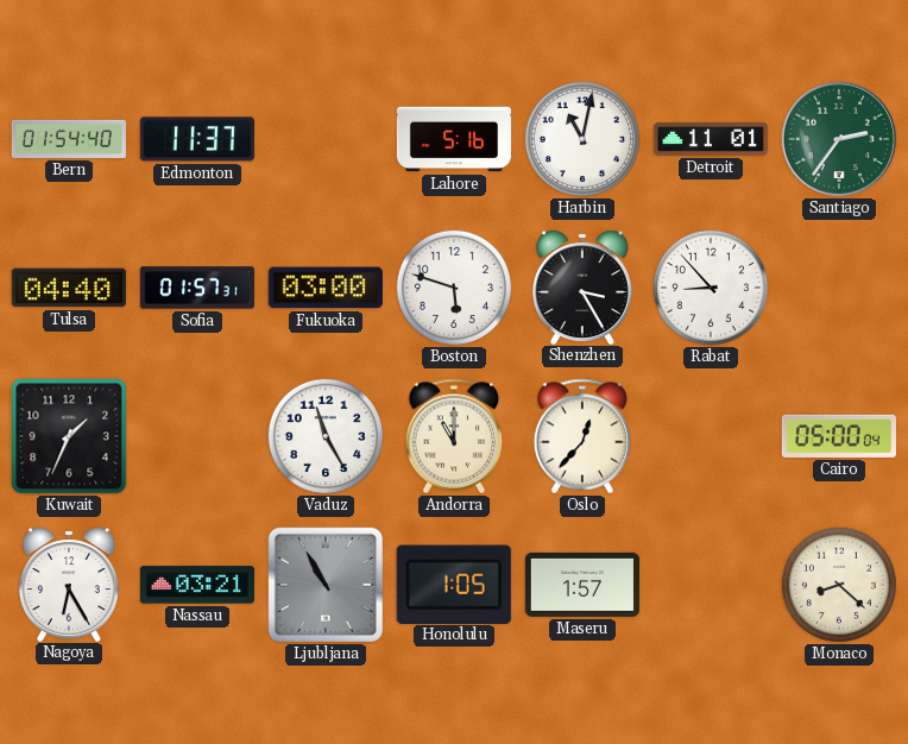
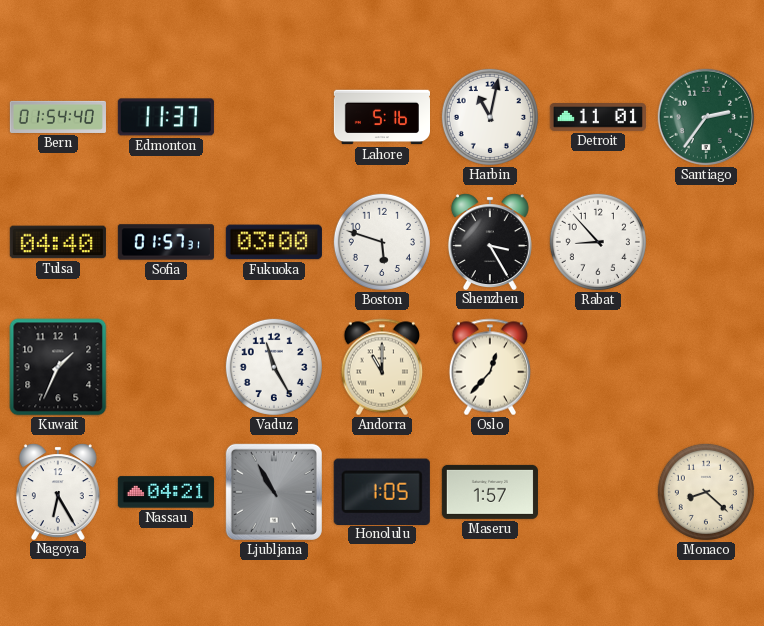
Cairo: 05:00 -> none (839, 436)
Nassau: 03:21 -> 04:21 (166, 492)
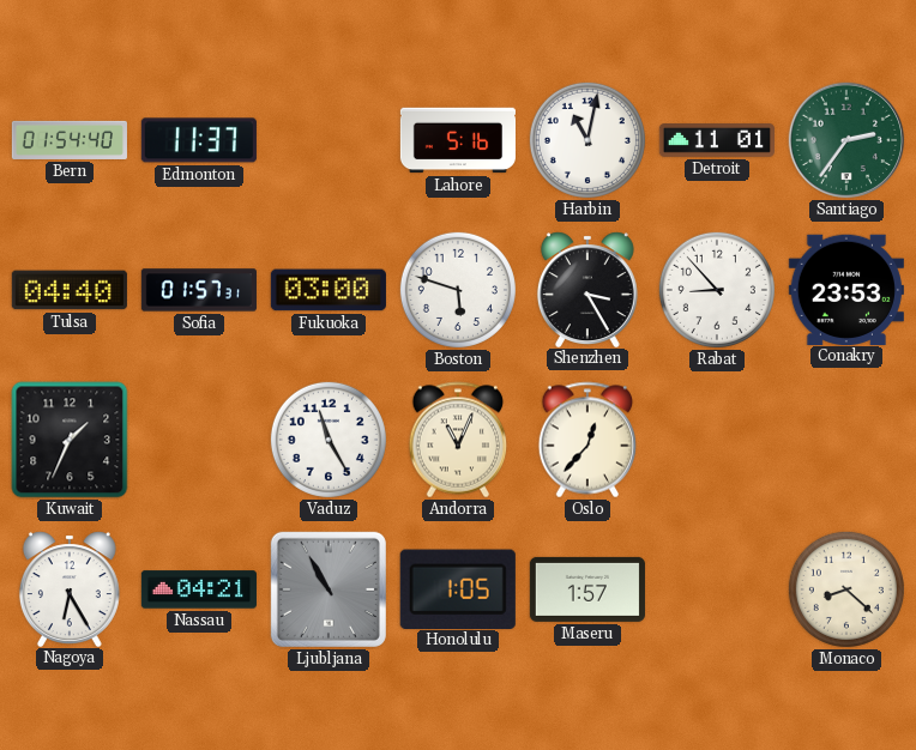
Conakry: none -> 23:53 (846, 289)
Andorra: 11:00 -> 11:04 (458, 440)
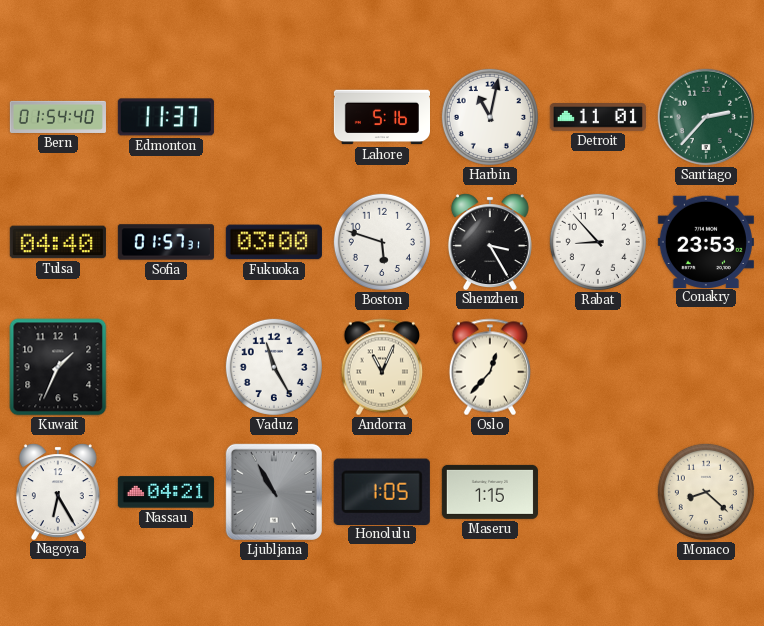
Santiago: 2:36 -> 2:37 (706, 117)
Maseru: 1:57 -> 1:15 (490, 492)
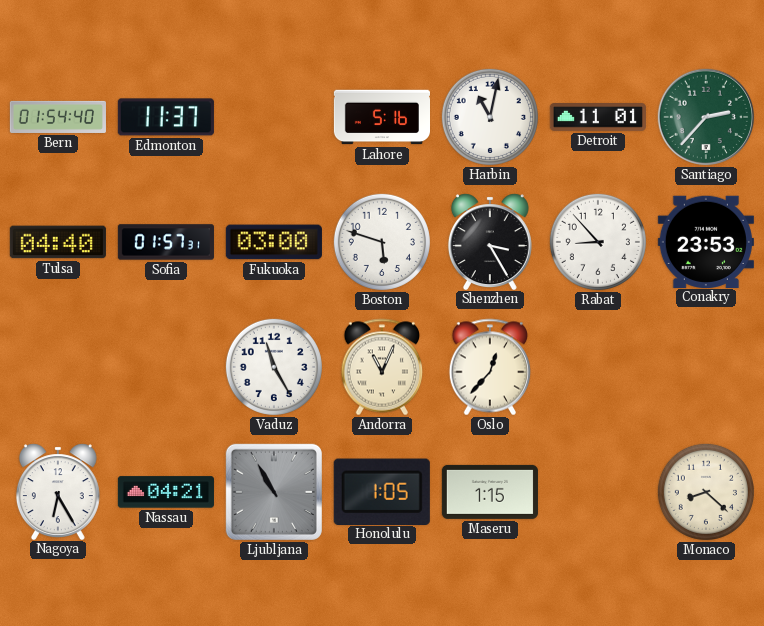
Kuwait: 1:34 -> none (58, 367)
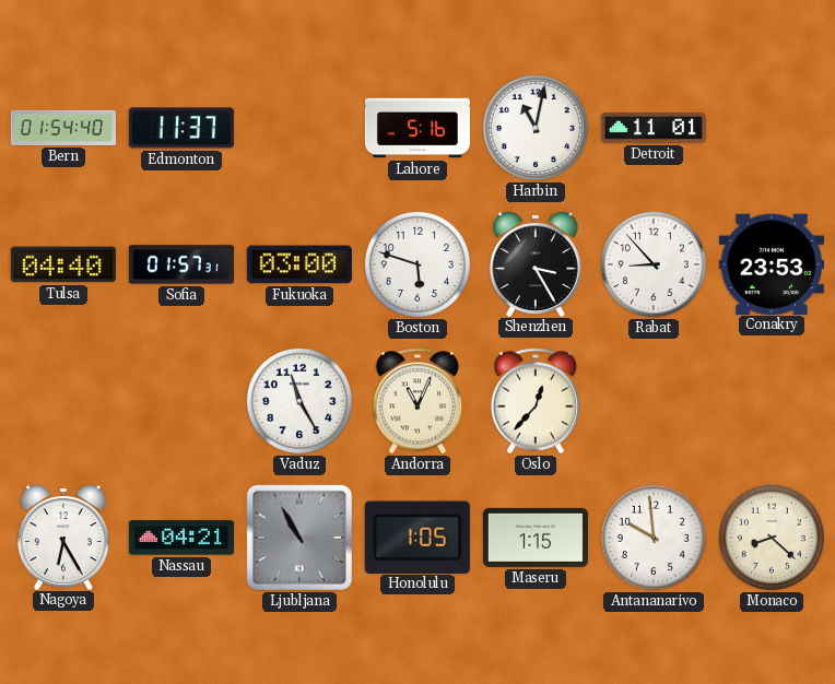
Santiago: 2:37 -> none (706, 117)
Antananarivo: none -> 9:59 (654, 538)
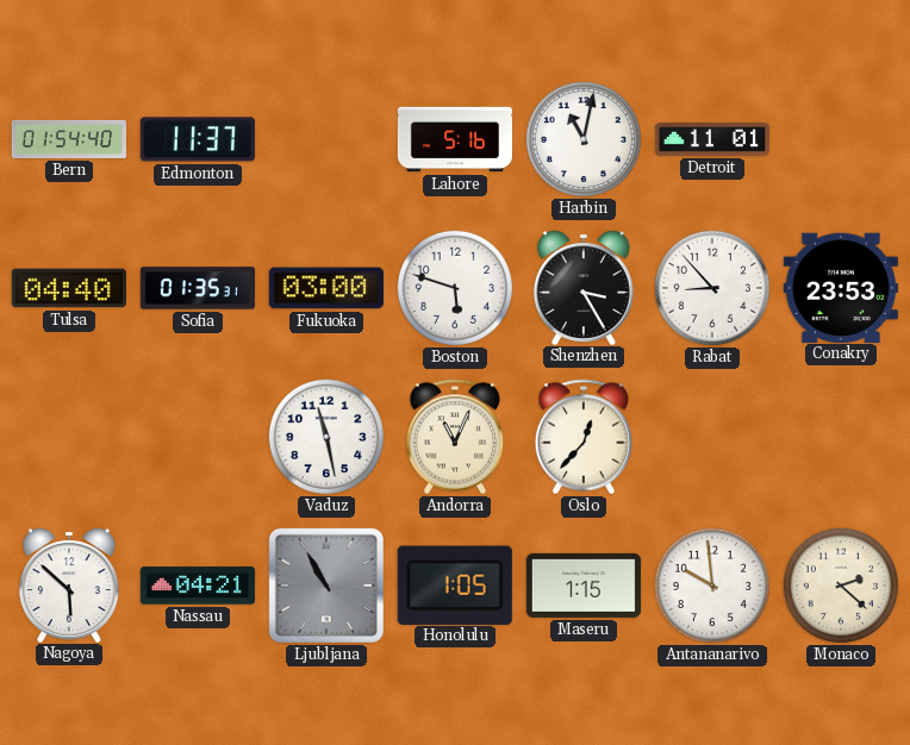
Sofia: 01:57 -> 01:35 (198, 288)
Vaduz: 11:25 -> 11:28 (326, 437)
Nagoya: 6:25 -> 5:52 (69, 584)
Monaco: 8:22 -> 2:22 (841, 586)
